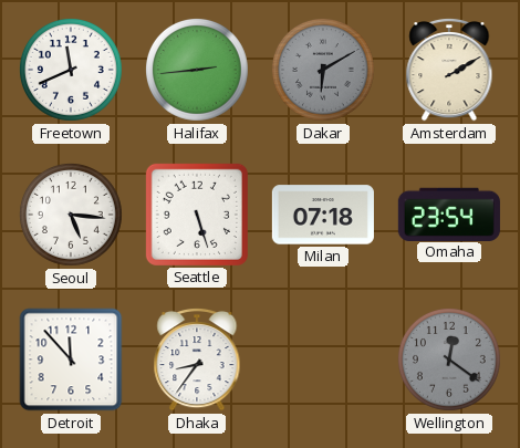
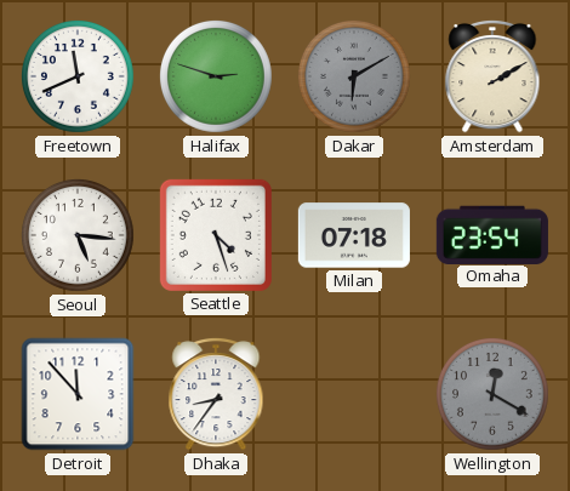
Halifax: 2:44 -> 2:48 (216, 76)
Seattle: 5:27 -> 4:27 (216, 235)
Wellington: 12:21 -> 12:20 (492, 394)
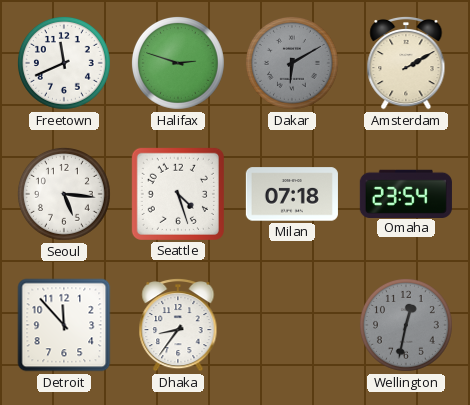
Wellington: 12:20 -> 12:32 (406, 325)
